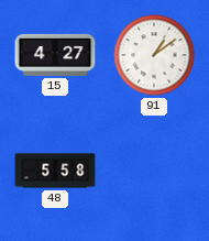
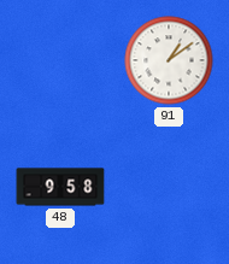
15: 4:27 -> none (55, 55)
48: 5:58 -> 9:58 (60, 187)
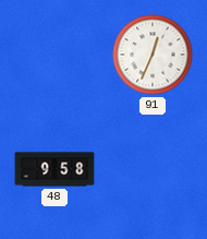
91: 1:09 -> 12:34 (153, 55)
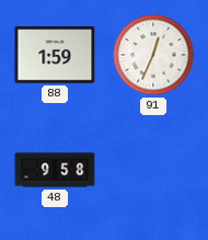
88: none -> 1:59 (55, 55)
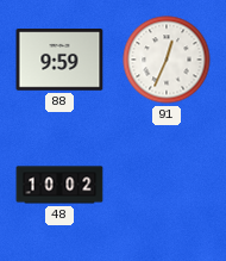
88: 1:59 -> 9:59 (59, 60)
48: 9:58 -> 10:02 (59, 185)
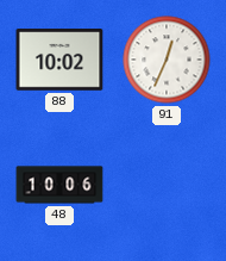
88: 9:59 -> 10:02 (59, 60)
48: 10:02 -> 10:06 (59, 185)
